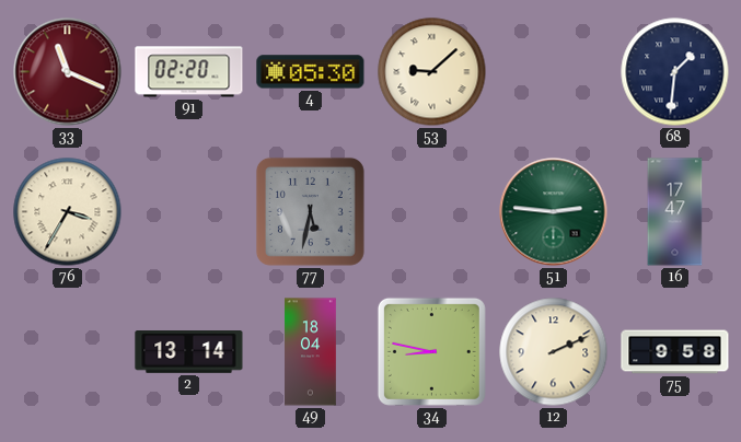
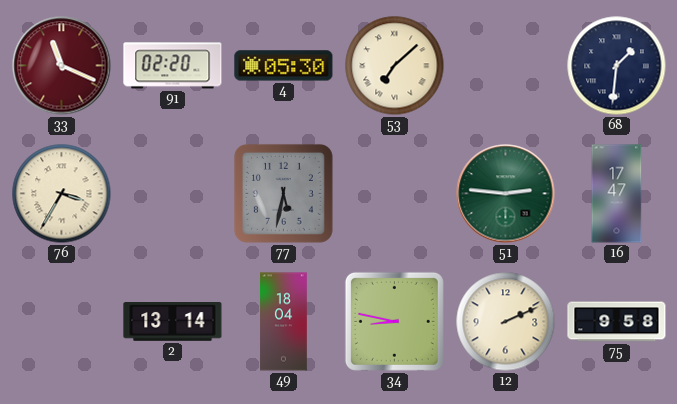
53: 9:08 -> 7:08 (395, 66)
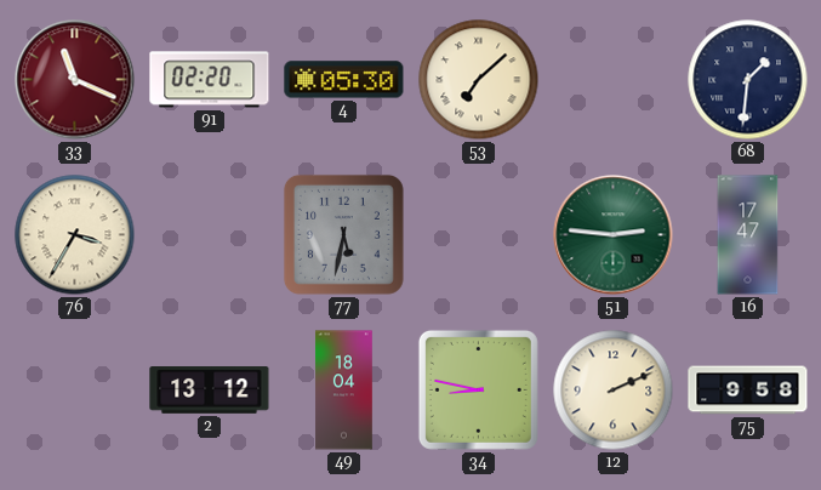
2: 13:14 -> 13:12 (210, 391)
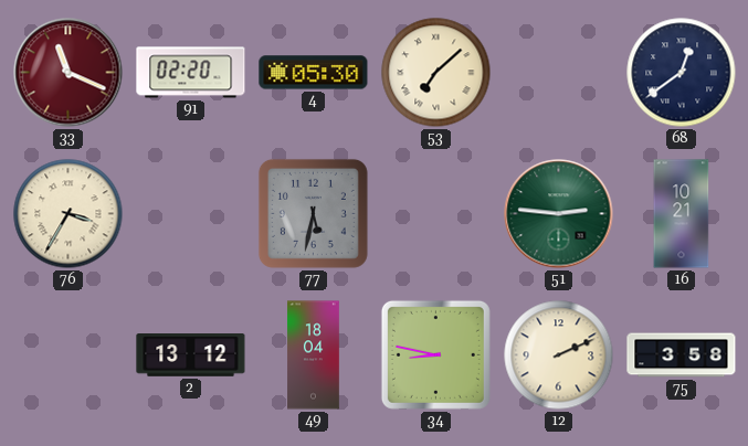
68: 1:31 -> 12:39 (682, 73)
16: 17:47 -> 10:21 (682, 214)
75: 9:58 -> 3:58 (682, 355)
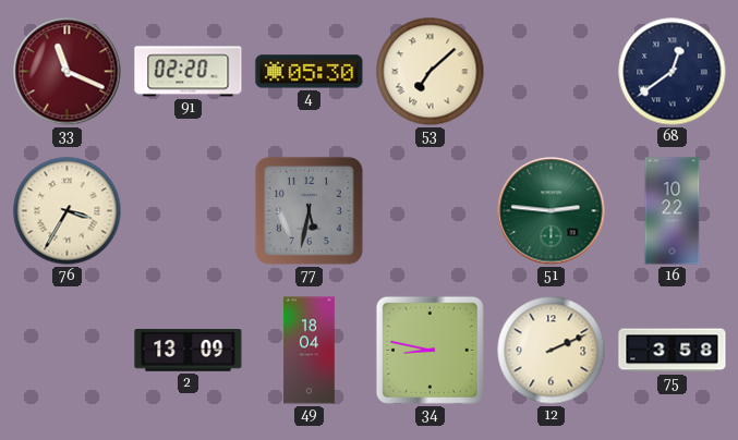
16: 10:21 -> 10:22 (673, 211)
2: 13:12 -> 13:09 (189, 351)
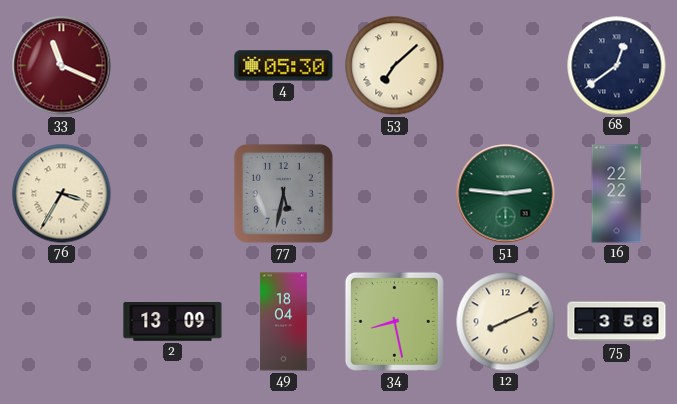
91: 02:20 -> none (189, 72)
16: 10:22 -> 22:22 (617, 194)
34: 8:47 -> 8:28 (394, 321)
12: 2:11 -> 8:11 (506, 322)
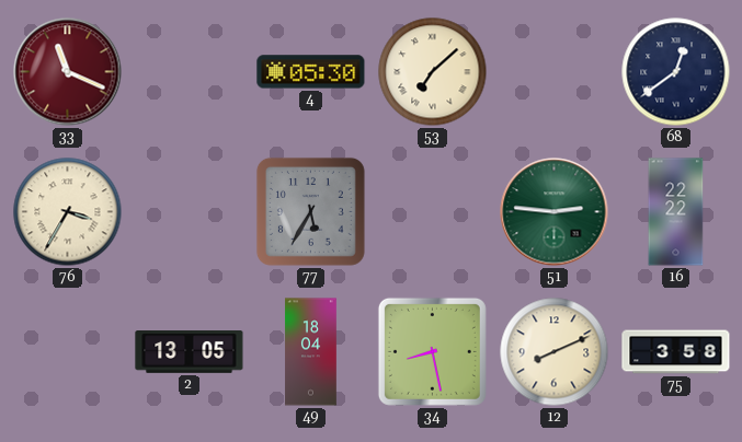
77: 5:32 -> 5:35 (310, 211)
2: 13:09 -> 13:05 (190, 352)
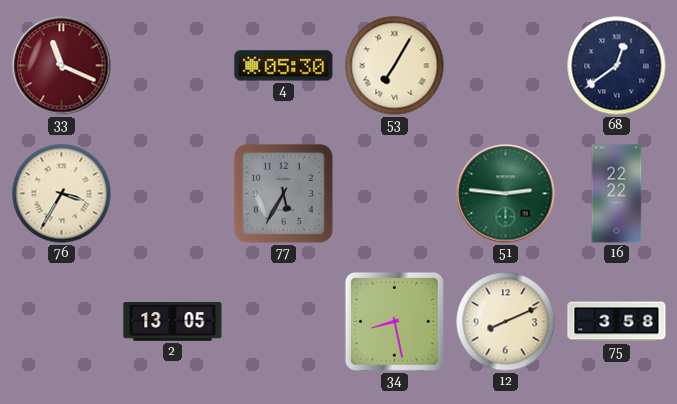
53: 7:08 -> 7:05 (395, 66)
49: 18:04 -> none (311, 352)
